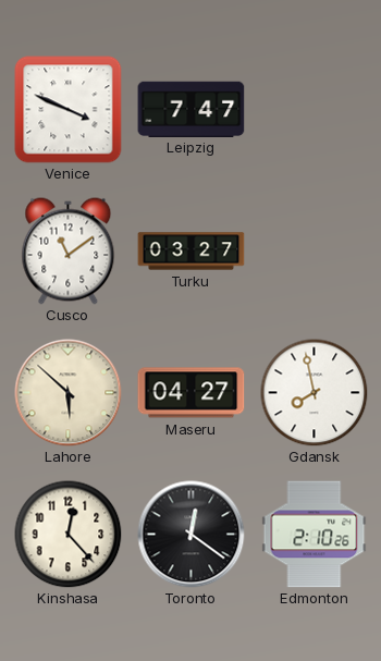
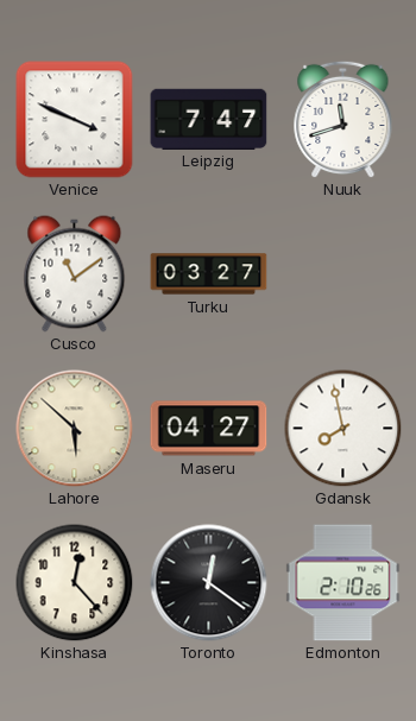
Nuuk: none -> 11:42 (343, 119)
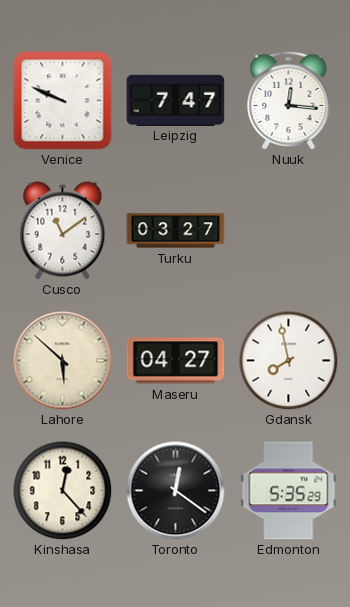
Venice: 3:49 -> 9:49 (63, 101)
Nuuk: 11:42 -> 12:16 (289, 100)
Edmonton: 2:10 -> 5:35 (289, 491)
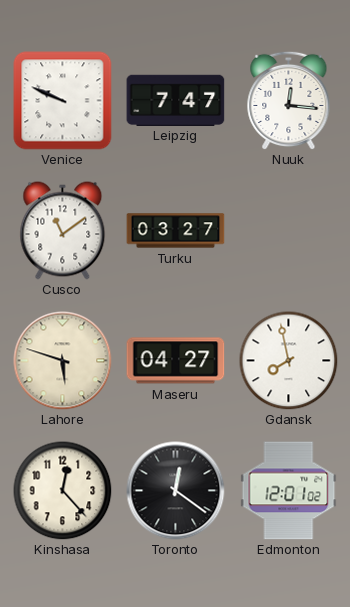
Lahore: 5:52 -> 5:48 (63, 361)
Edmonton: 5:35 -> 12:01 (289, 491)
